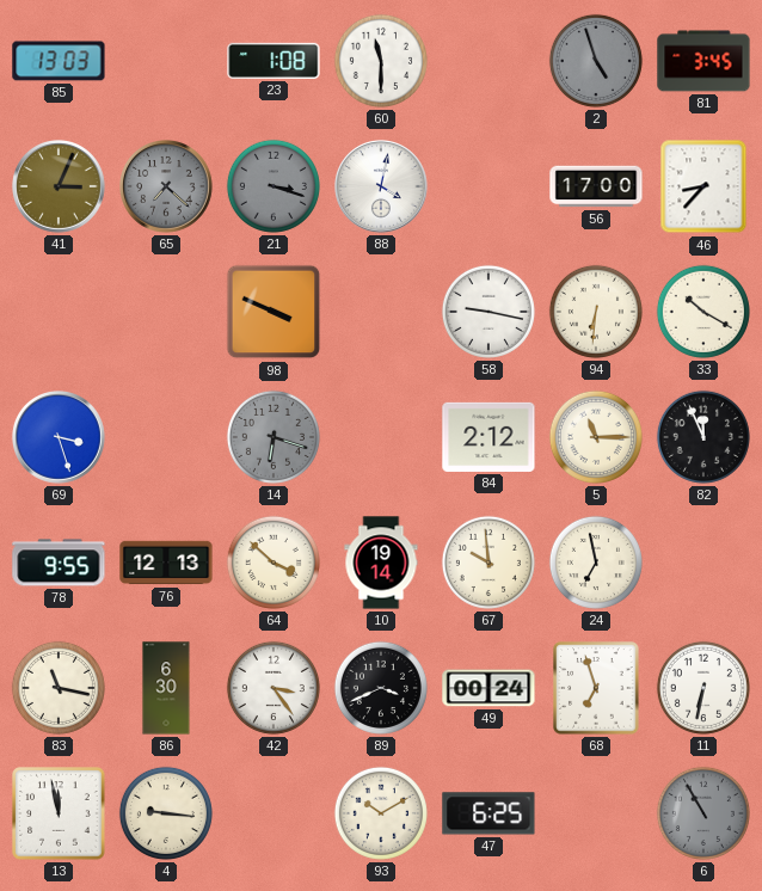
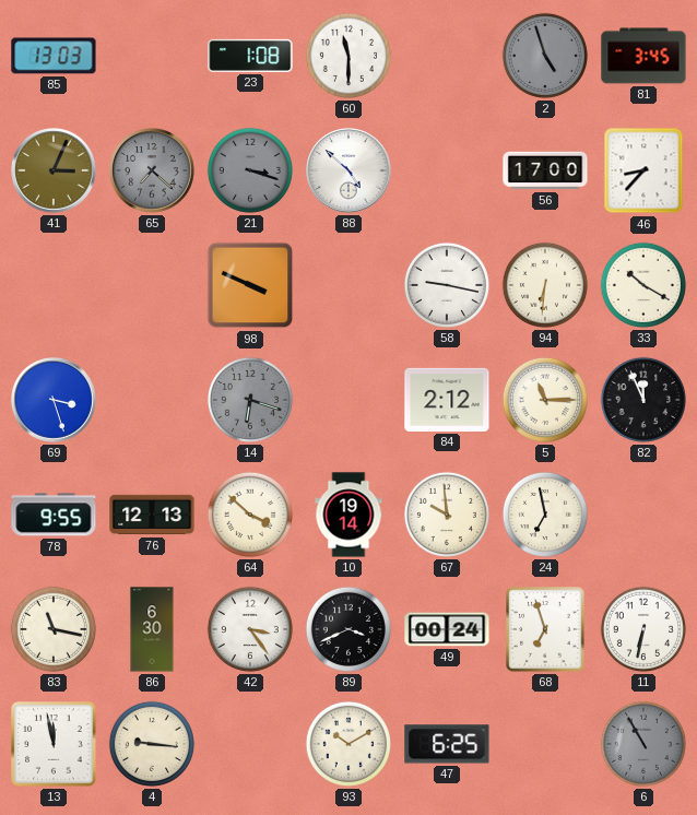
88: 4:02 -> 4:52 (350, 172)
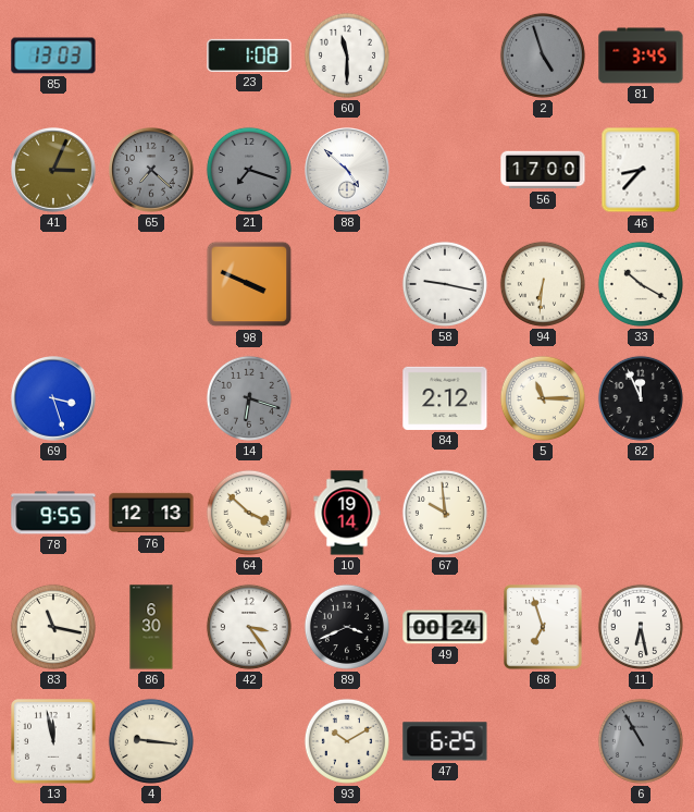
21: 3:18 -> 7:18 (249, 170)
24: 6:58 -> none (545, 515)
11: 6:32 -> 6:28 (641, 627)
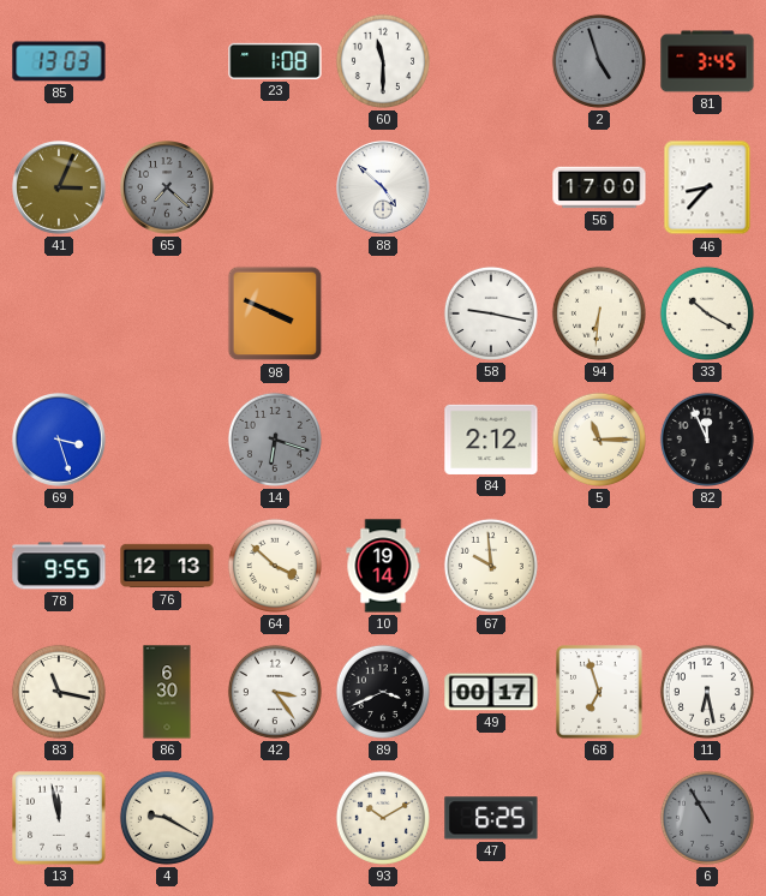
21: 7:18 -> none (249, 170)
49: 00:24 -> 00:17 (491, 692)
4: 9:16 -> 9:20 (167, 818)
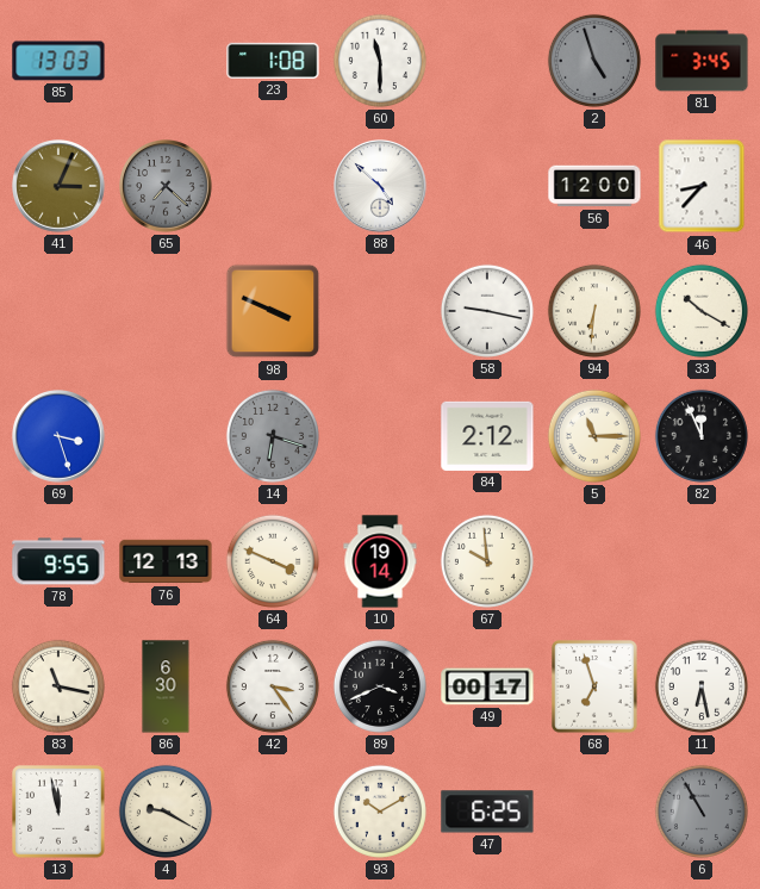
56: 17:00 -> 12:00 (594, 186)
64: 3:52 -> 3:49 (273, 561)
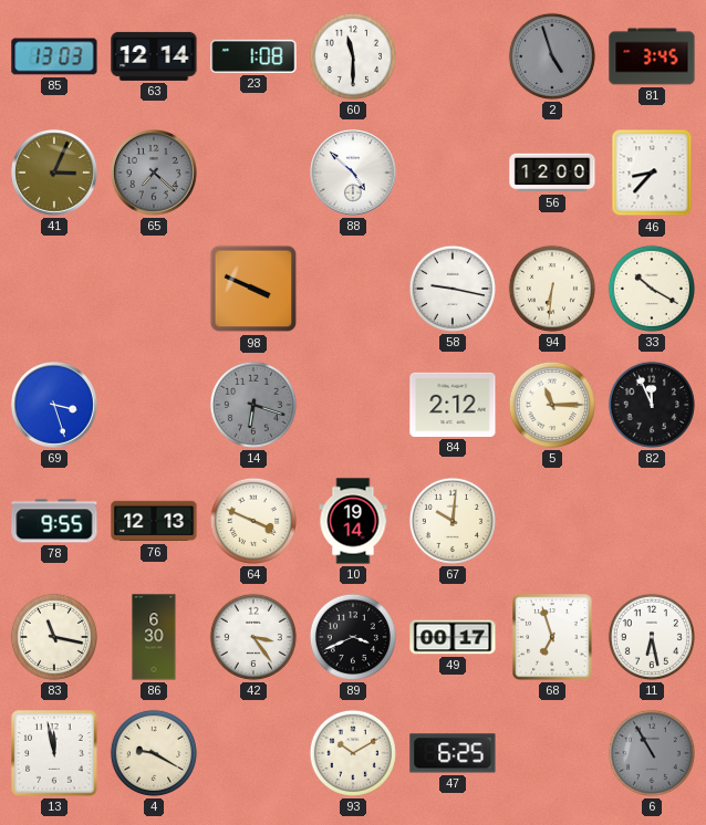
63: none -> 12:14 (154, 56)
67: 9:59 -> 10:01 (453, 521)
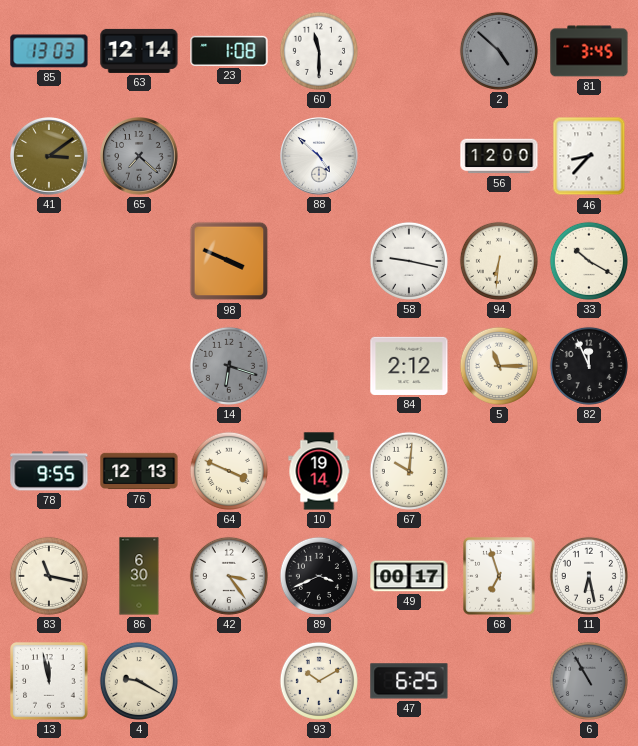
2: 4:57 -> 4:52 (499, 51)
41: 3:04 -> 3:09 (50, 157)
69: 3:27 -> none (55, 406)
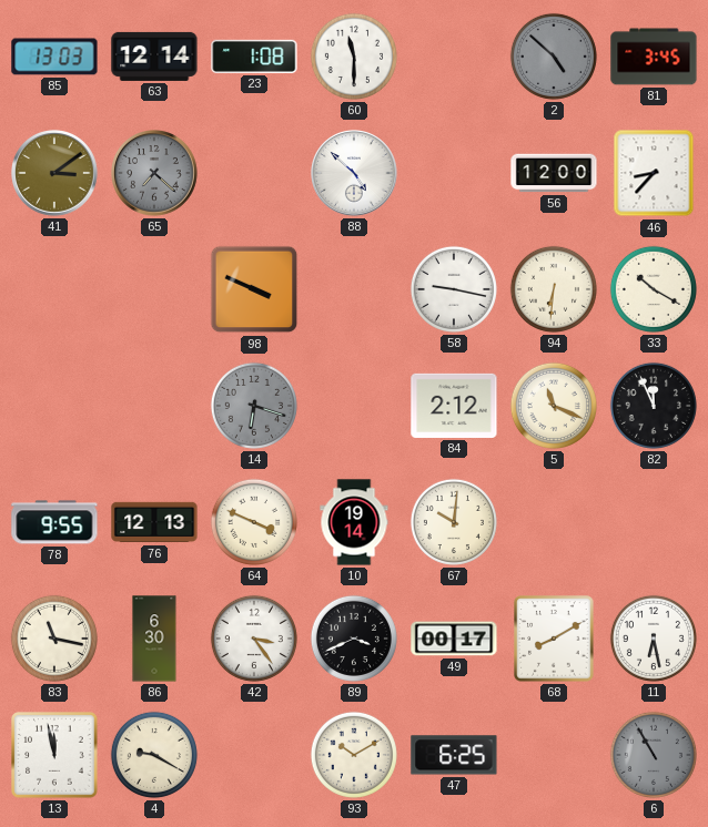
5: 11:15 -> 11:19 (554, 406)
68: 6:57 -> 8:10 (554, 639)
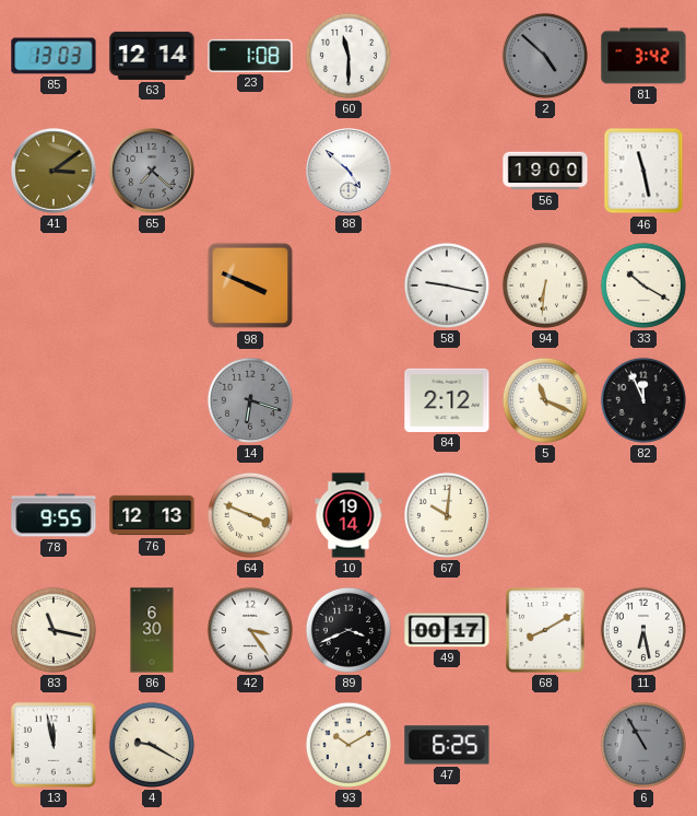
81: 3:45 -> 3:42 (643, 56)
56: 12:00 -> 19:00 (545, 171)
46: 8:37 -> 11:28 (643, 171)
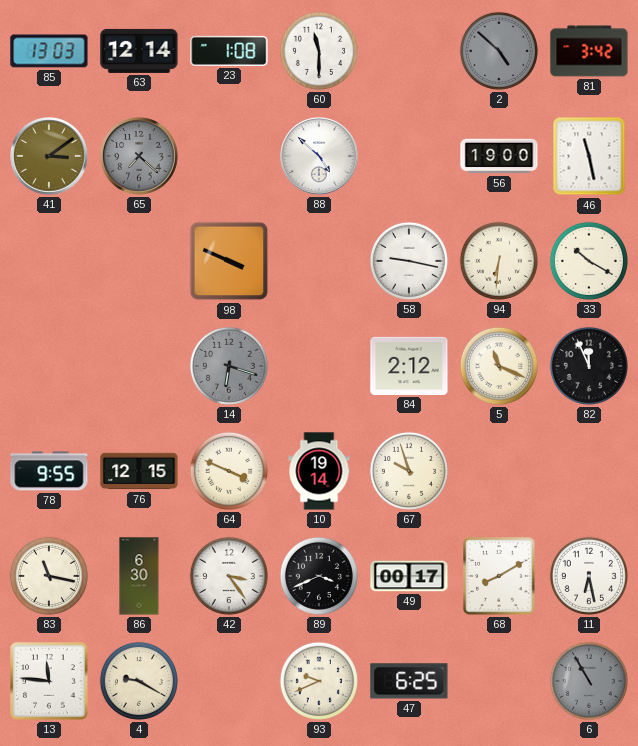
76: 12:13 -> 12:15 (139, 471)
67: 10:01 -> 9:57 (409, 471)
13: 11:58 -> 11:46 (49, 681)
93: 10:10 -> 9:41 (319, 681)
